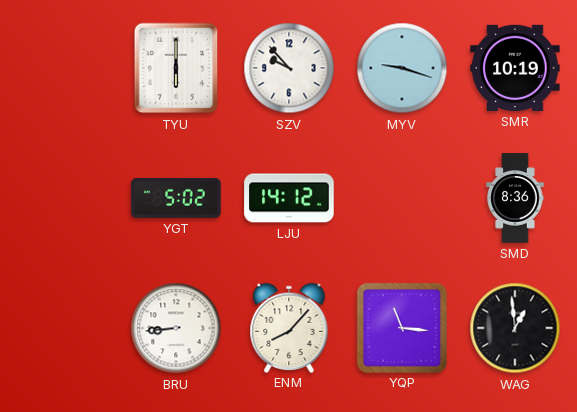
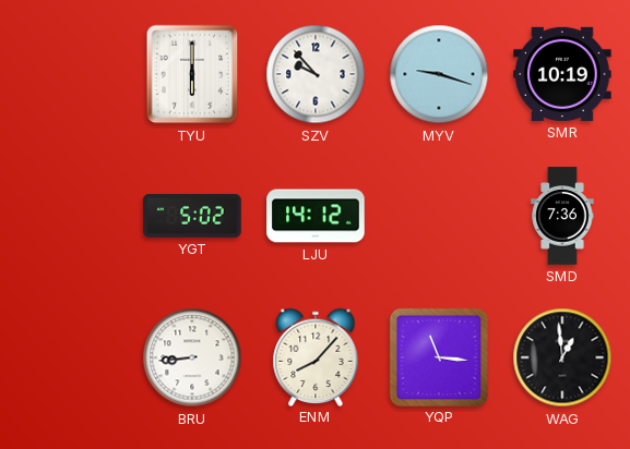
SMD: 8:36 -> 7:36 (562, 216)
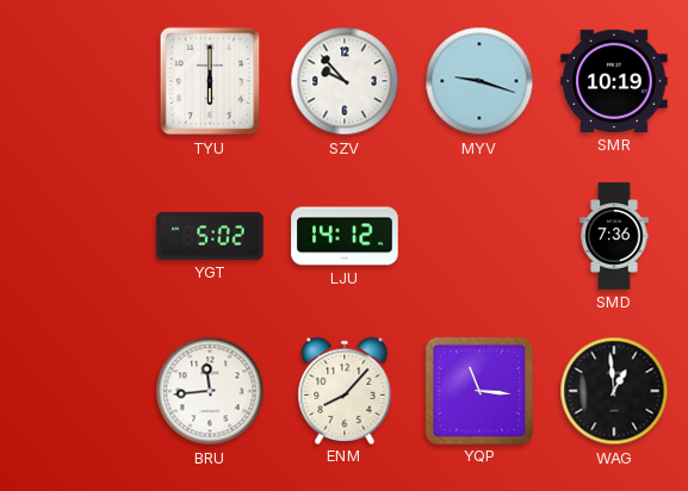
BRU: 8:44 -> 11:44 (210, 391)
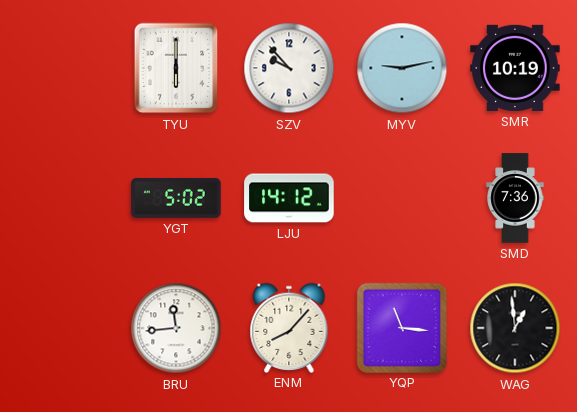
MYV: 9:18 -> 9:13 (402, 68)
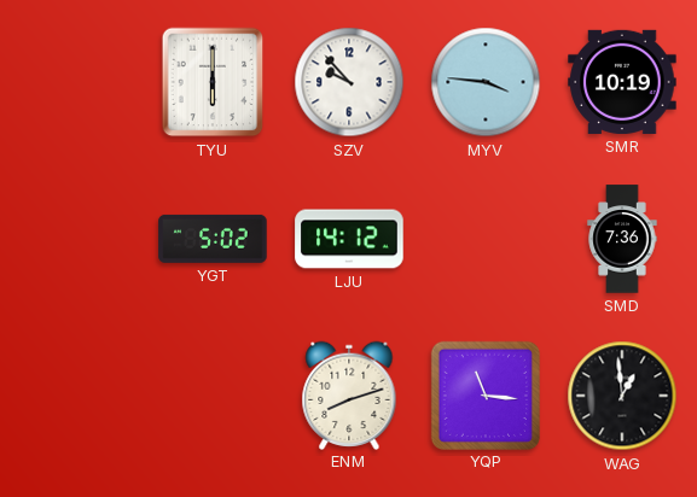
MYV: 9:13 -> 3:46 (486, 82)
BRU: 11:44 -> none (176, 328)
ENM: 8:07 -> 8:12 (349, 394)
